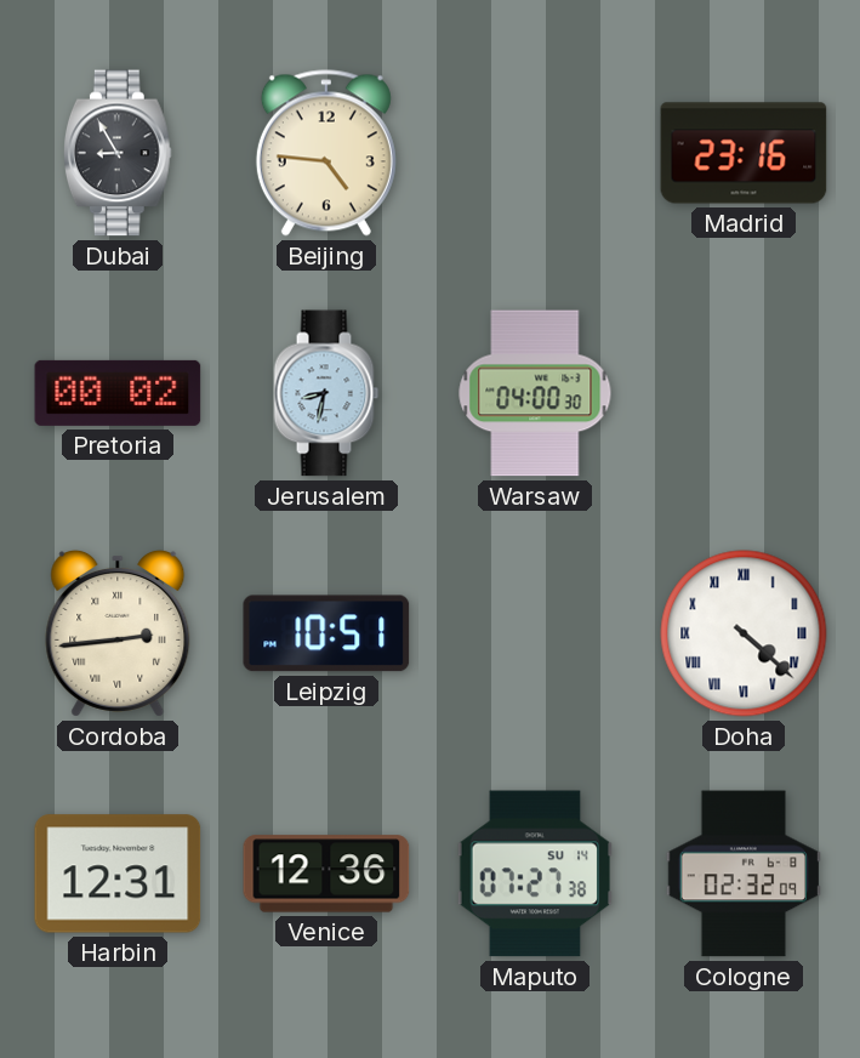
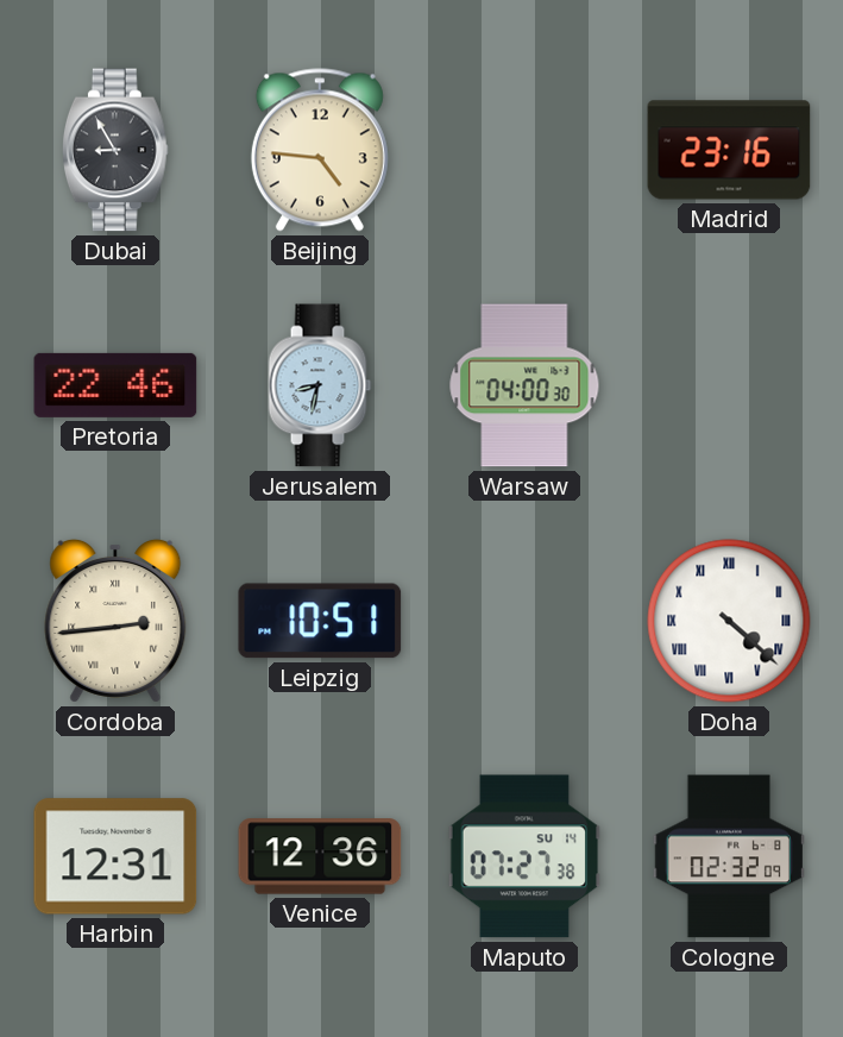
Pretoria: 00:02 -> 22:46 (115, 385)
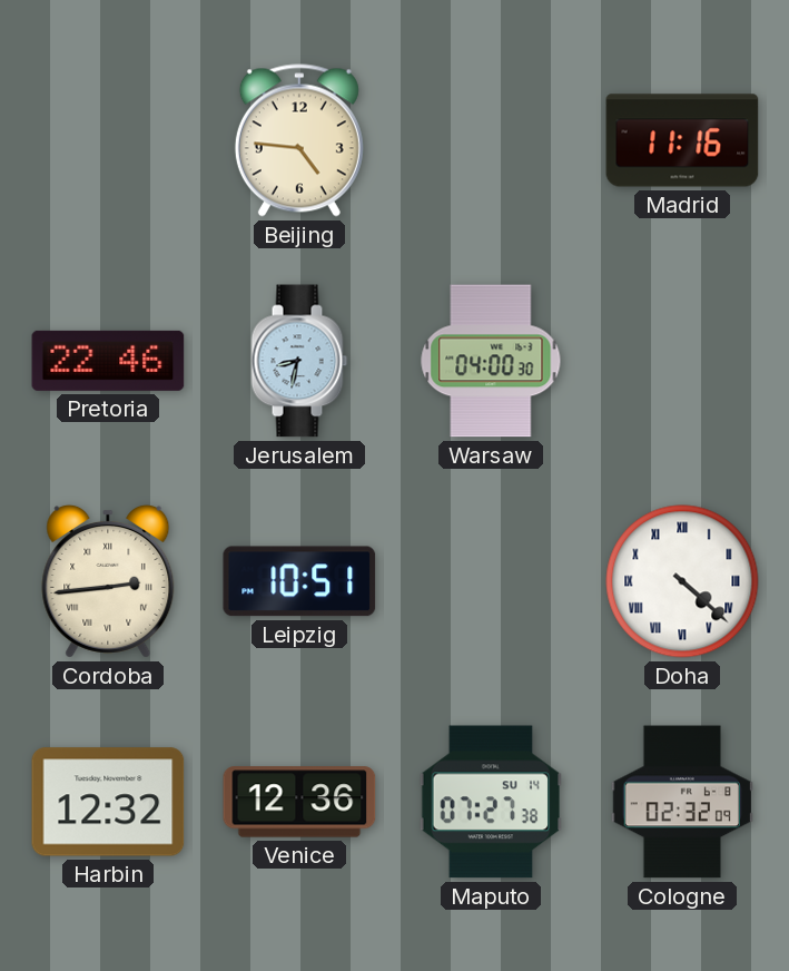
Dubai: 8:55 -> none (115, 150)
Madrid: 23:16 -> 11:16 (682, 140)
Harbin: 12:31 -> 12:32 (108, 802)
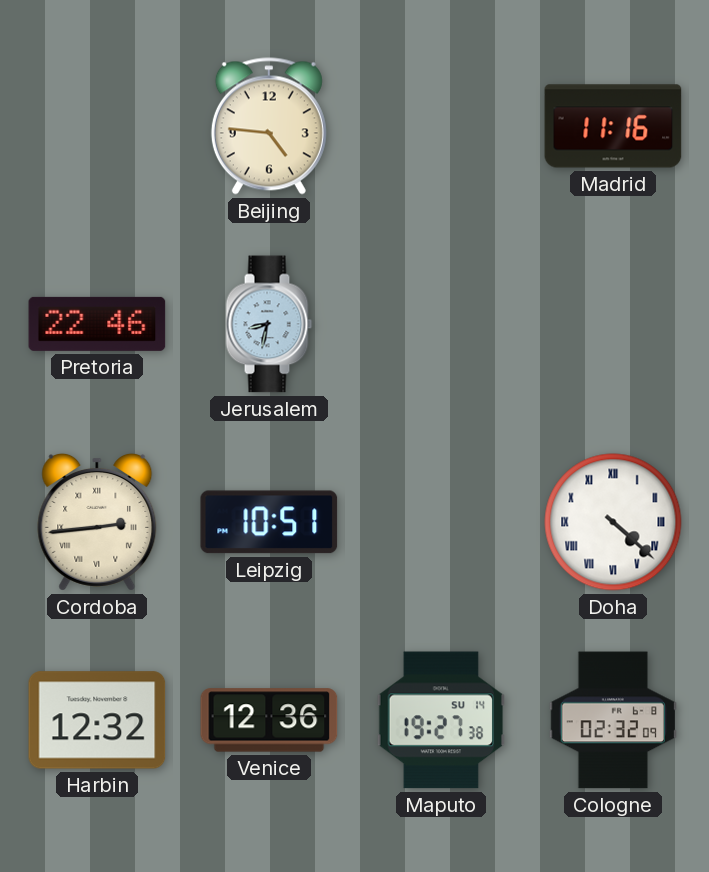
Warsaw: 04:00 -> none (491, 361)
Maputo: 07:27 -> 19:27 (441, 720)
